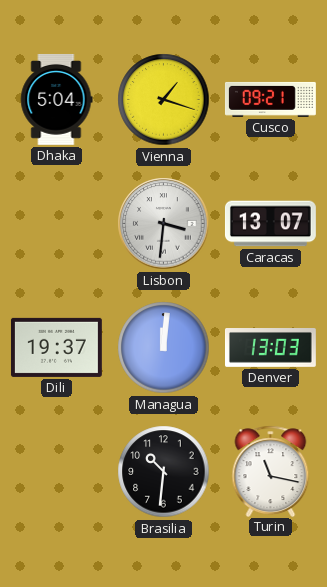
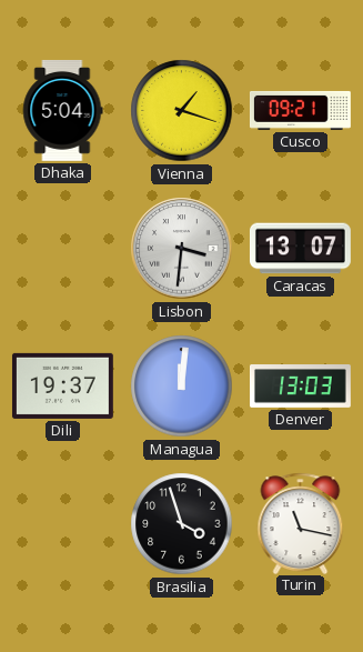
Brasilia: 10:31 -> 3:57 (182, 524)
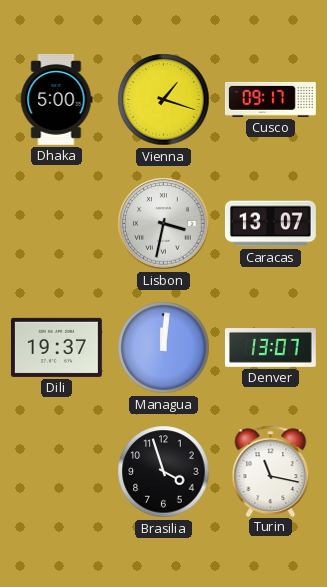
Dhaka: 5:04 -> 5:00 (56, 99)
Cusco: 09:21 -> 09:17 (270, 99)
Lisbon: 3:31 -> 3:32 (164, 224)
Denver: 13:03 -> 13:07 (271, 348)
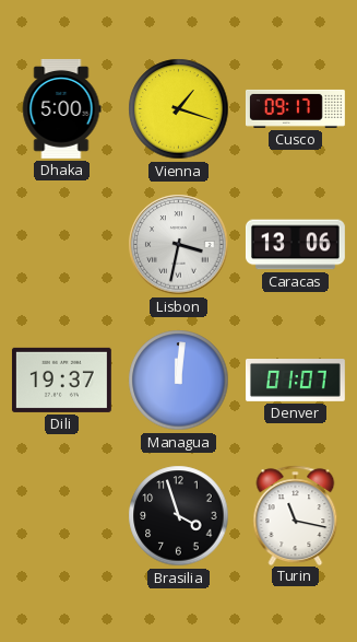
Caracas: 13:07 -> 13:06 (296, 245)
Denver: 13:07 -> 01:07 (296, 381)
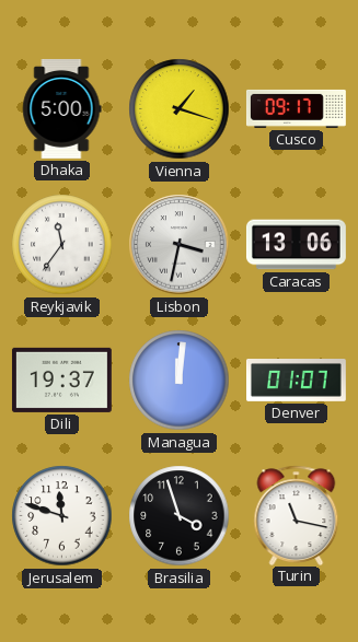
Reykjavik: none -> 11:36 (62, 245)
Jerusalem: none -> 11:48 (62, 516)
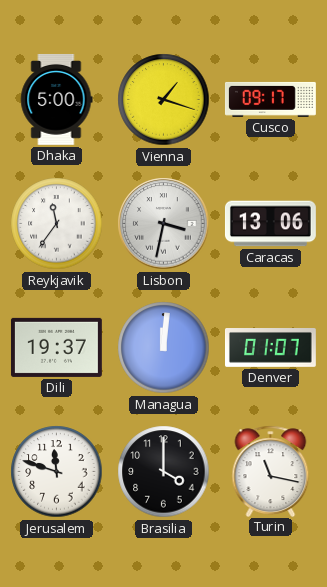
Brasilia: 3:57 -> 4:00 (164, 472)
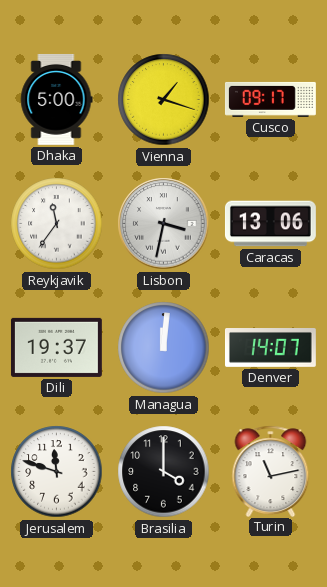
Denver: 01:07 -> 14:07 (271, 348)
Turin: 11:17 -> 11:13 (271, 471)
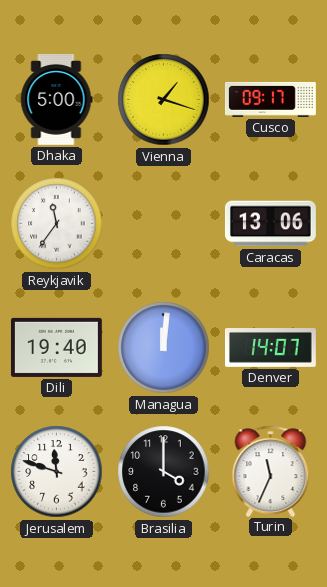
Lisbon: 3:32 -> none (164, 224)
Dili: 19:37 -> 19:40 (56, 347)
Turin: 11:13 -> 11:34 (271, 471)
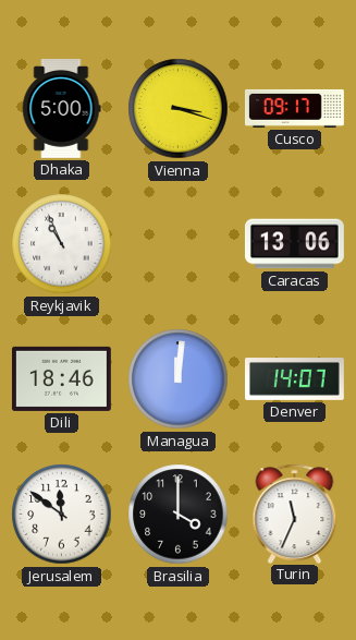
Vienna: 1:18 -> 3:18 (179, 109)
Reykjavik: 11:36 -> 10:56 (62, 244)
Dili: 19:40 -> 18:46 (61, 378)
Jerusalem: 11:48 -> 11:51 (62, 515)
